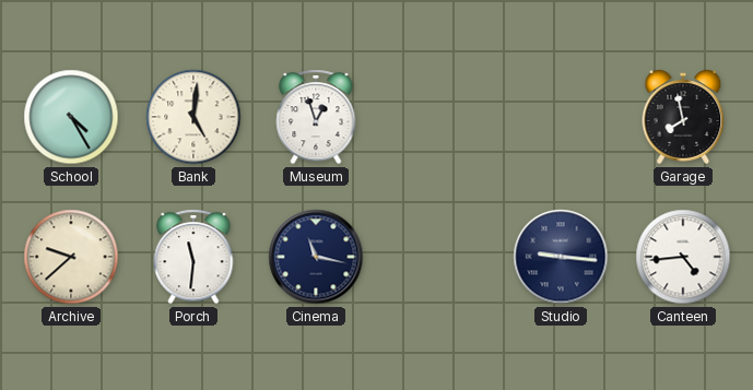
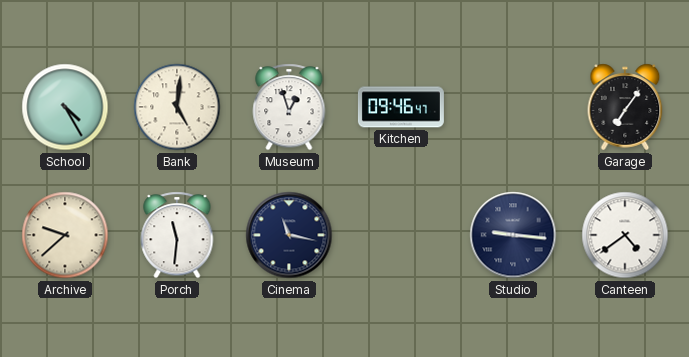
Kitchen: none -> 09:46 (401, 107)
Garage: 7:58 -> 7:06 (625, 107)
Canteen: 4:44 -> 4:39 (625, 235)
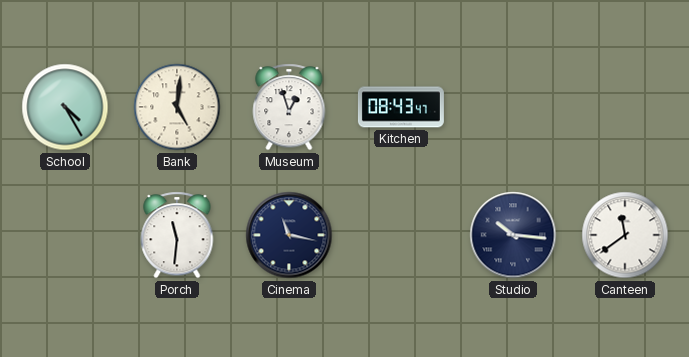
Kitchen: 09:46 -> 08:43 (401, 107)
Garage: 7:06 -> none (625, 107)
Archive: 9:38 -> none (65, 235)
Studio: 9:16 -> 10:16 (513, 235)
Canteen: 4:39 -> 11:39 (625, 235)
